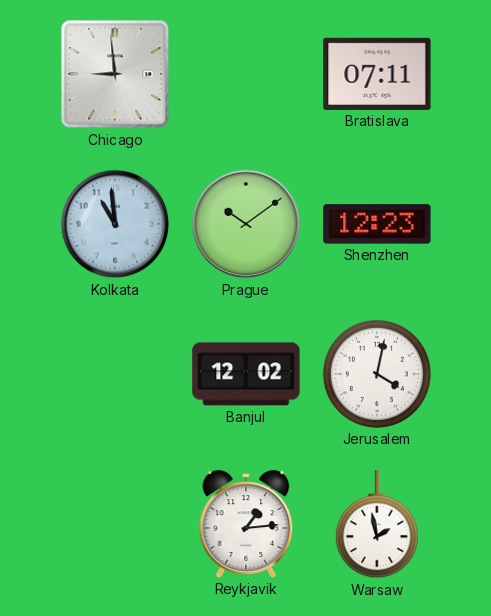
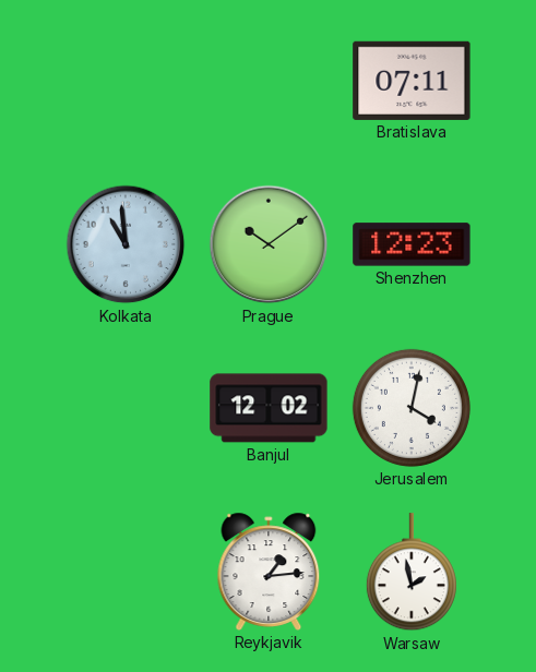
Chicago: 8:59 -> none (115, 74)
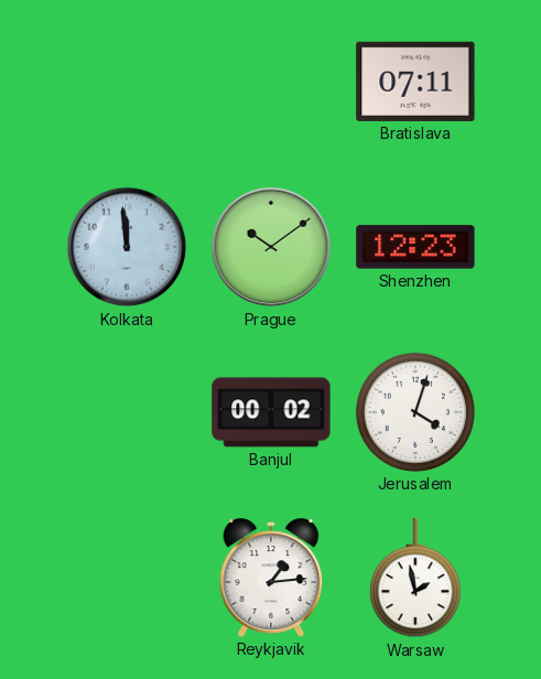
Kolkata: 10:59 -> 11:59 (127, 247)
Banjul: 12:02 -> 00:02 (271, 412)
Jerusalem: 4:02 -> 4:03 (415, 412)
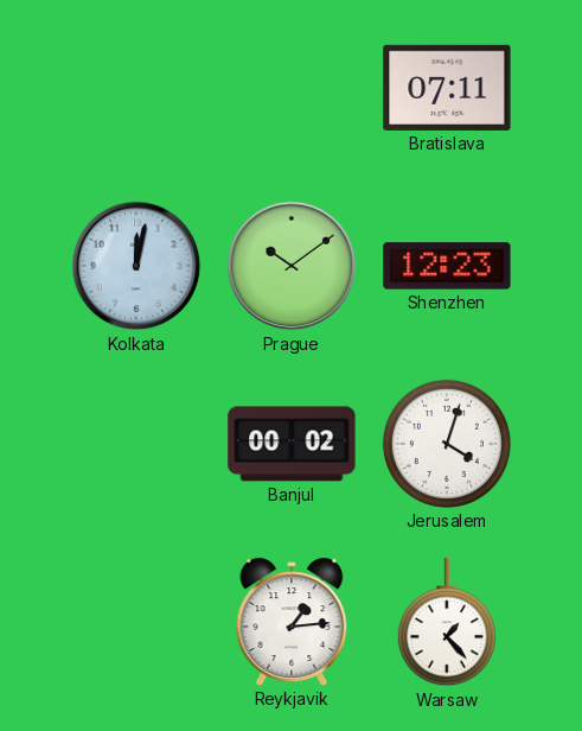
Kolkata: 11:59 -> 12:02 (136, 266)
Warsaw: 1:58 -> 1:23 (447, 623)
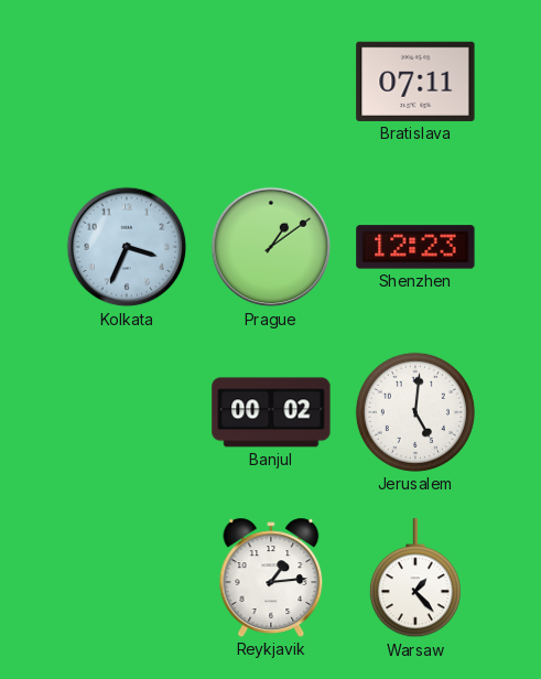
Kolkata: 12:02 -> 3:34 (127, 247)
Prague: 10:09 -> 1:09 (271, 247)
Jerusalem: 4:03 -> 5:01 (415, 412)
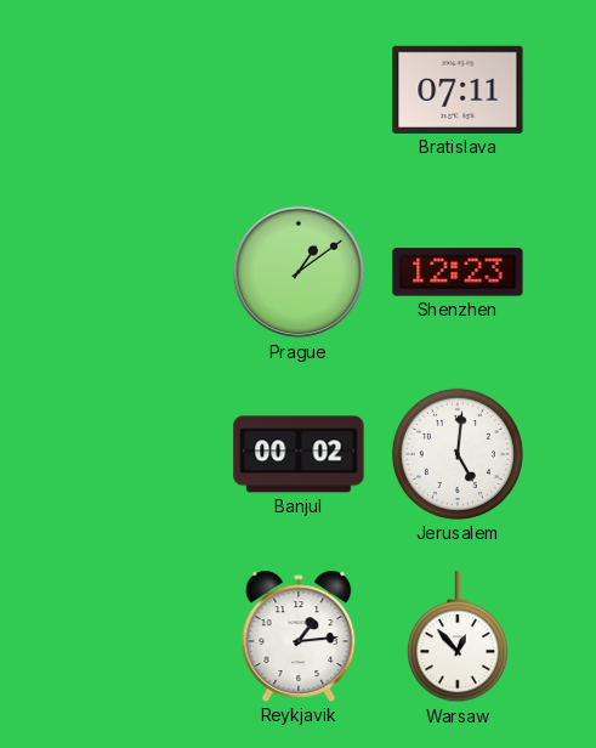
Kolkata: 3:34 -> none (127, 247)
Warsaw: 1:23 -> 12:53 (458, 637)
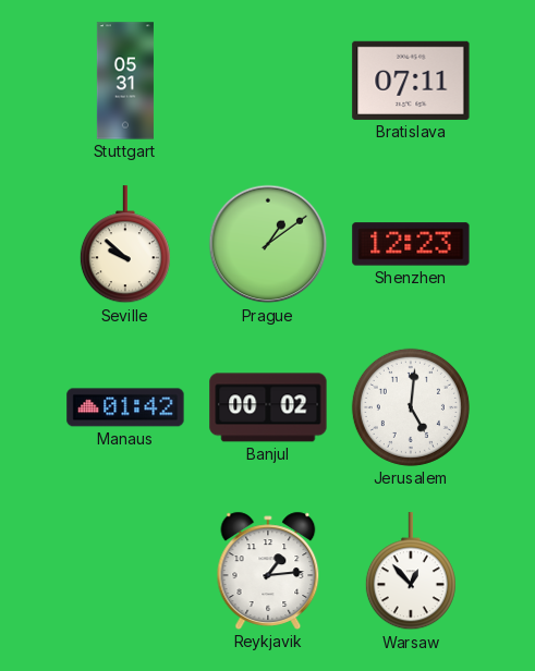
Stuttgart: none -> 05:31 (125, 81)
Seville: none -> 9:52 (125, 245)
Manaus: none -> 01:42 (125, 407)
